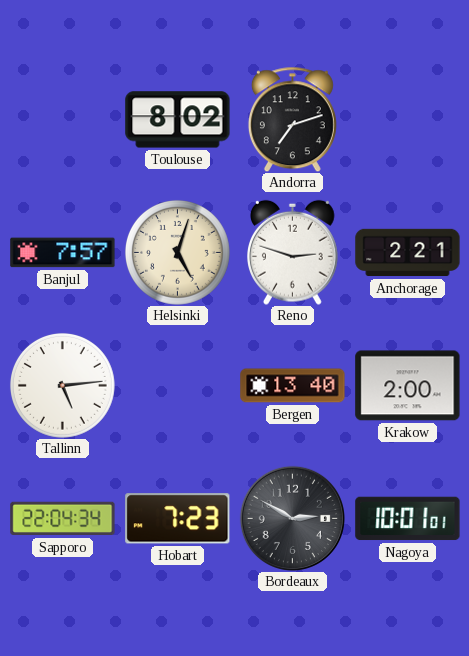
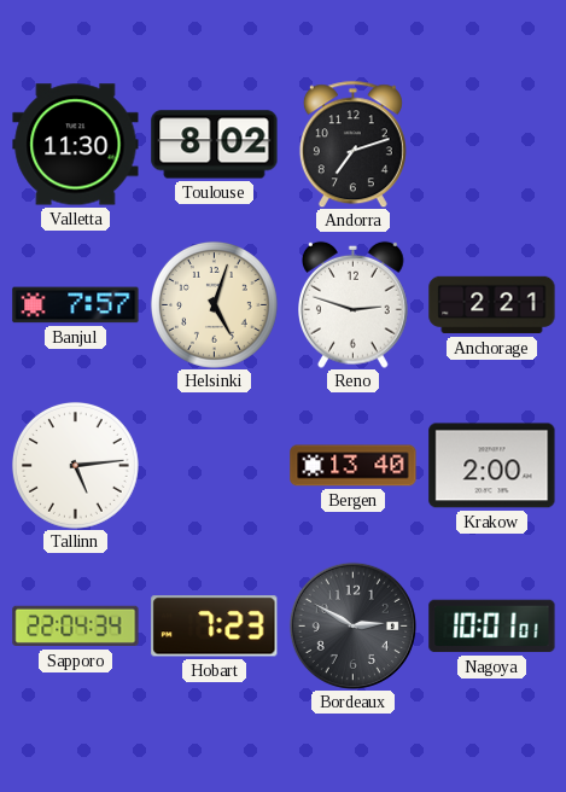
Valletta: none -> 11:30 (76, 145)
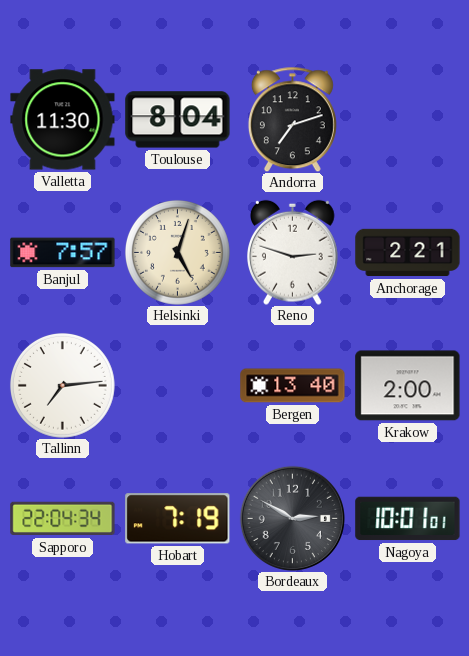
Toulouse: 8:02 -> 8:04 (178, 120)
Tallinn: 5:14 -> 7:14 (62, 385)
Hobart: 7:23 -> 7:19 (178, 519)
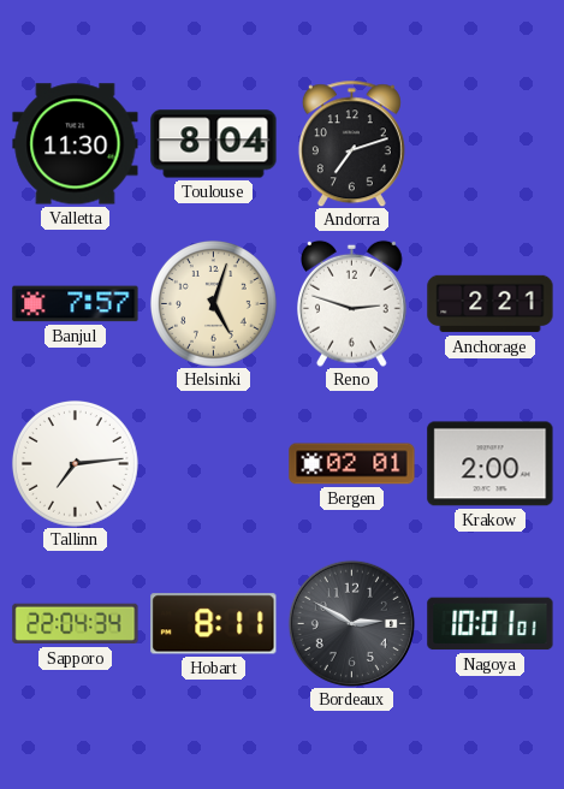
Bergen: 13:40 -> 02:01 (352, 464)
Hobart: 7:19 -> 8:11 (214, 624)
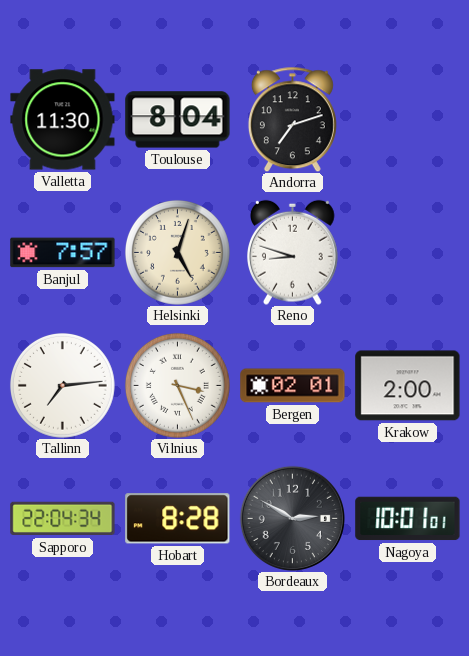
Reno: 2:48 -> 8:48 (293, 252)
Anchorage: 2:21 -> none (491, 304)
Vilnius: none -> 3:26 (177, 385)
Hobart: 8:11 -> 8:28 (178, 519)
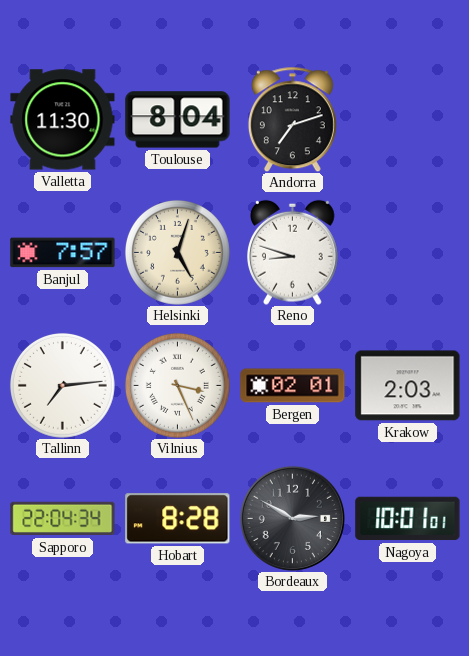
Krakow: 2:00 -> 2:03 (408, 386)
